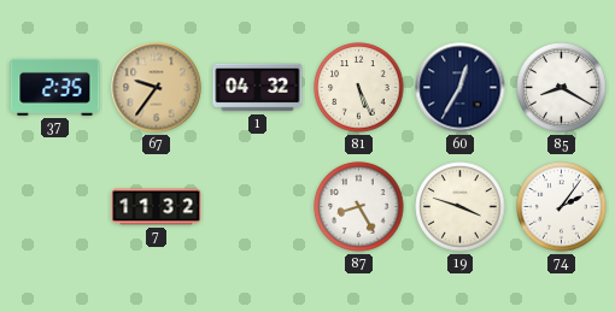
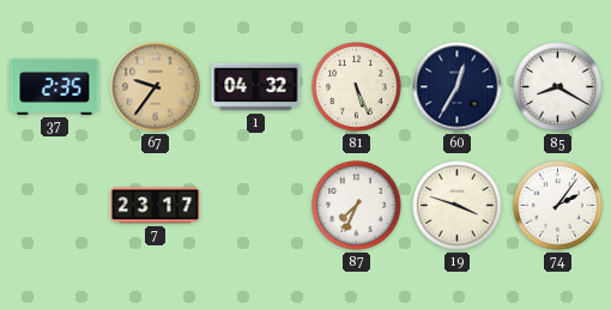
7: 11:32 -> 23:17 (156, 206)
87: 8:25 -> 7:34 (357, 206)
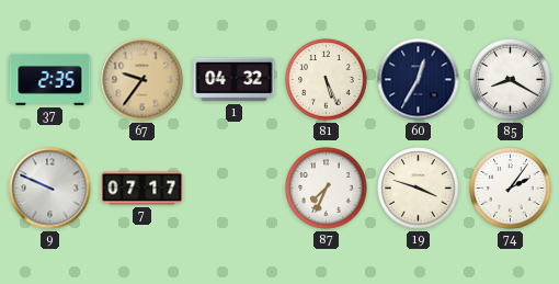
9: none -> 9:49 (50, 189)
7: 23:17 -> 07:17 (142, 189)
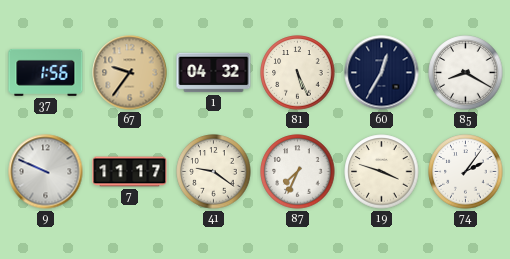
37: 2:35 -> 1:56 (46, 72)
7: 07:17 -> 11:17 (130, 172)
41: none -> 9:21 (214, 172)
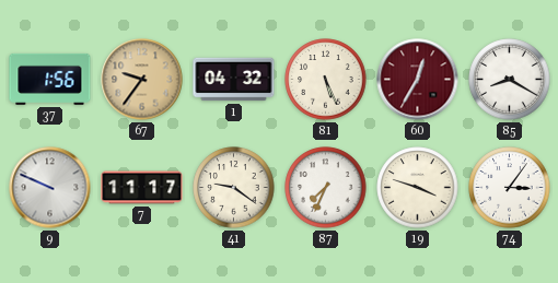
60 dial: navy -> burgundy (418, 80)
74: 2:06 -> 3:06 (510, 188)
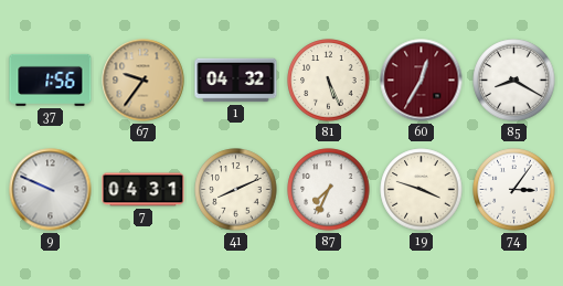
7: 11:17 -> 04:31 (144, 190)
41: 9:21 -> 8:11 (236, 190)
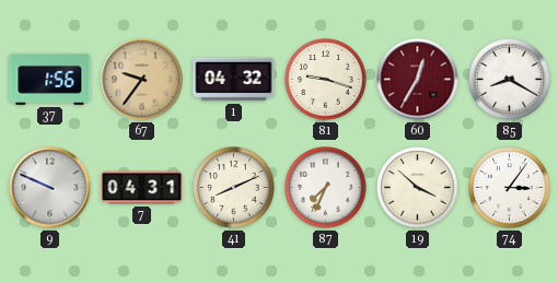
81: 5:26 -> 9:18 (326, 80)
19: 3:48 -> 3:52 (418, 188)
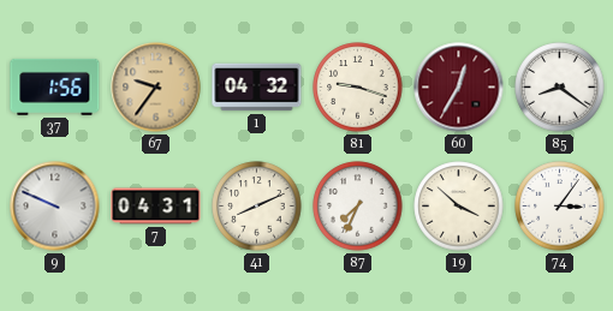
85: 8:20 -> 8:21 (560, 88)
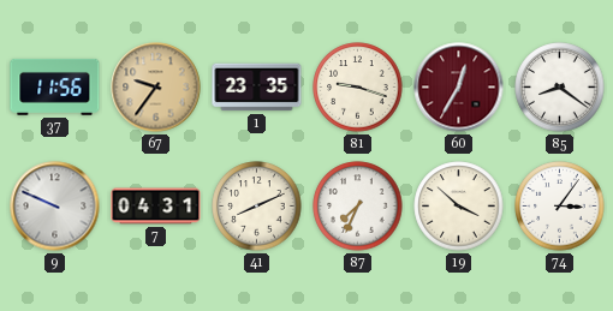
37: 1:56 -> 11:56 (55, 86)
1: 04:32 -> 23:35 (257, 88)
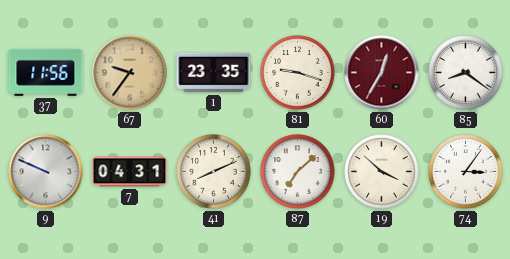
87: 7:34 -> 7:08 (298, 172)
